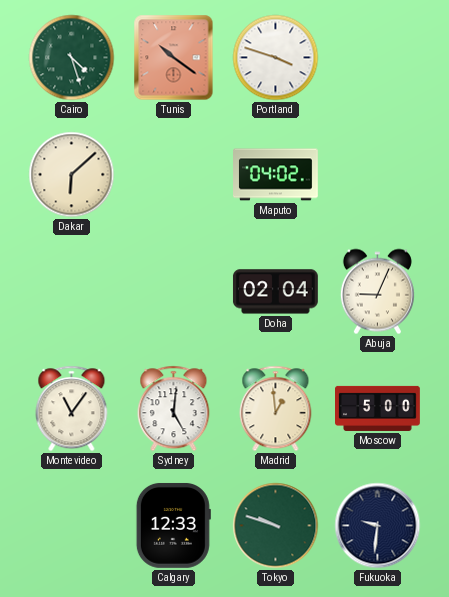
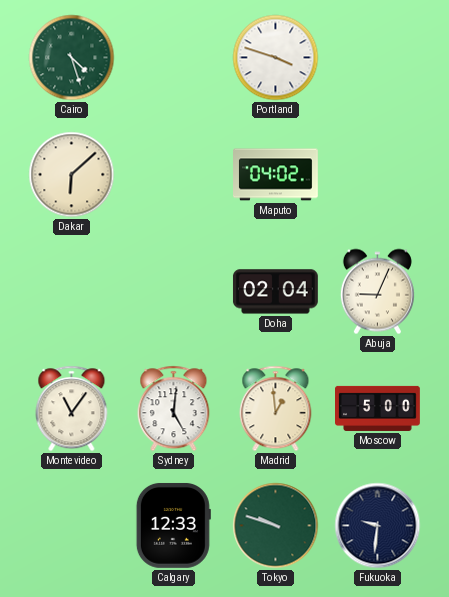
Tunis: 10:21 -> none (174, 58)
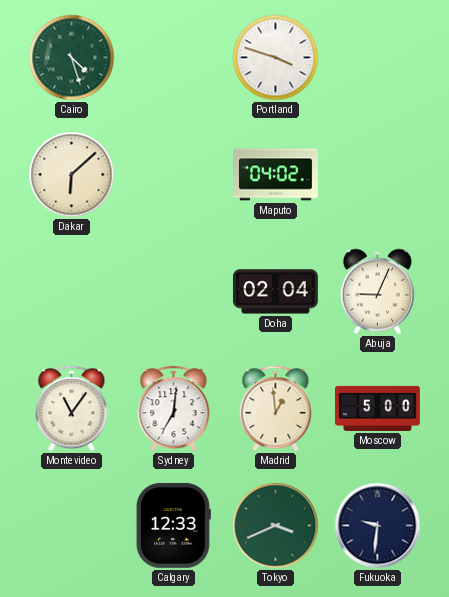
Sydney: 5:01 -> 7:01 (174, 409)
Tokyo: 9:48 -> 3:41 (276, 526)
